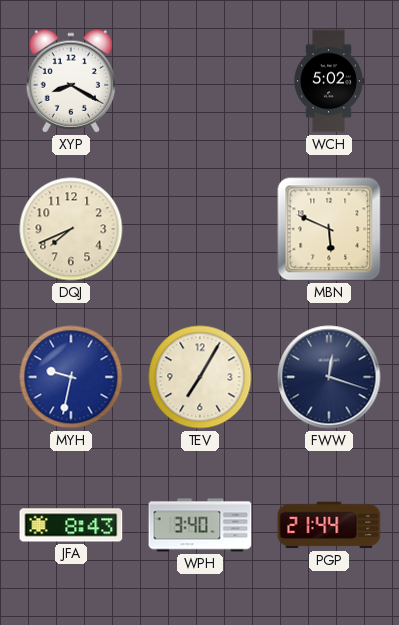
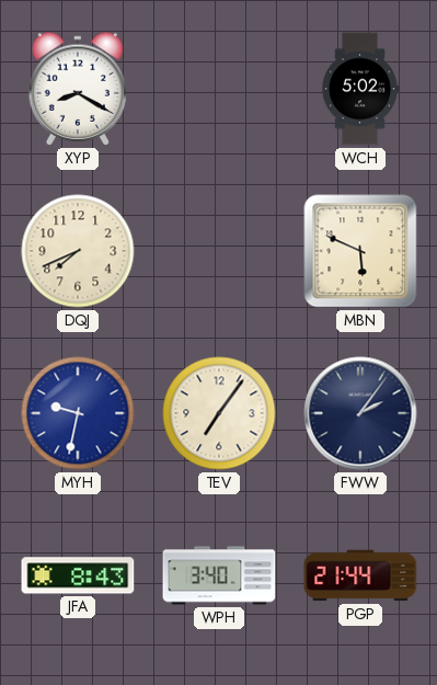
TEV: 7:05 -> 7:06 (219, 413)
FWW: 12:18 -> 2:06 (360, 413)
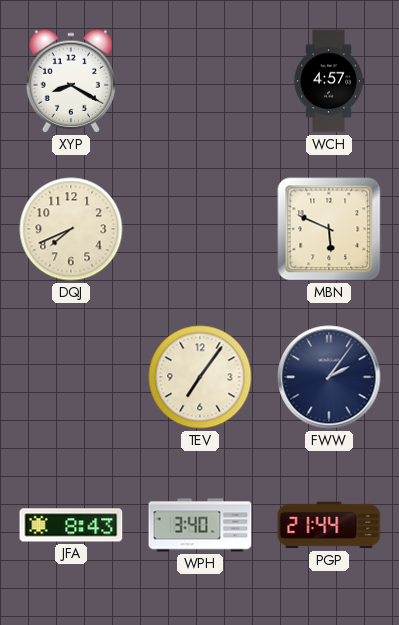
WCH: 5:02 -> 4:57 (329, 81)
MYH: 9:32 -> none (78, 413)
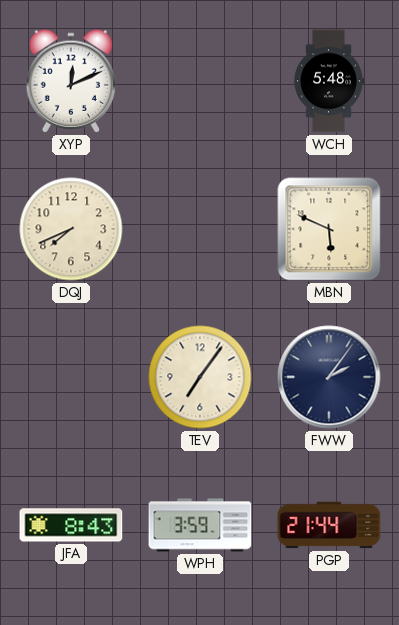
XYP: 8:20 -> 12:11 (70, 81)
WCH: 4:57 -> 5:48 (329, 81)
WPH: 3:40 -> 3:59 (200, 525)
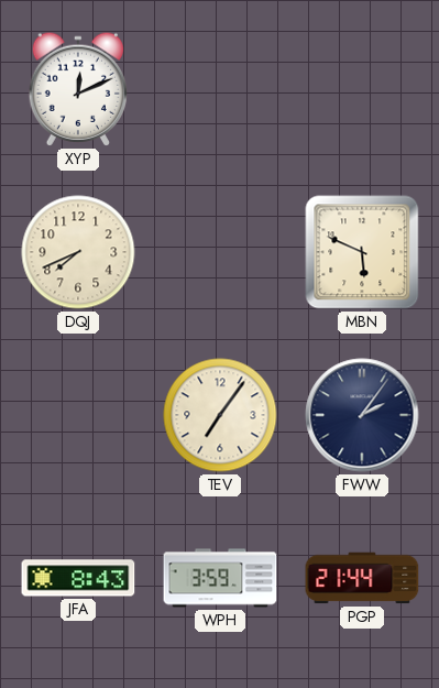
WCH: 5:48 -> none (329, 81)
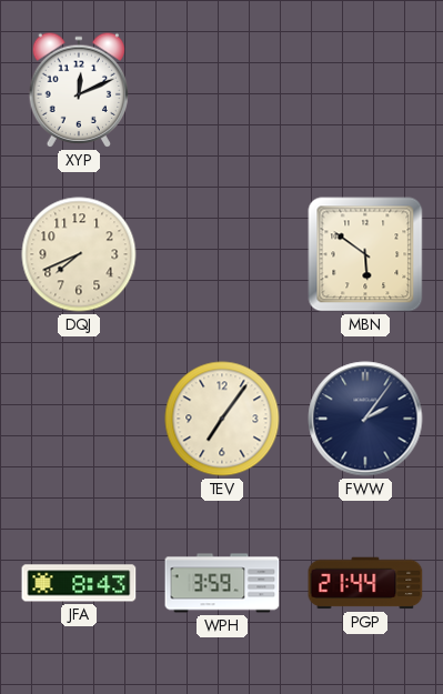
MBN: 5:49 -> 5:51 (365, 254)
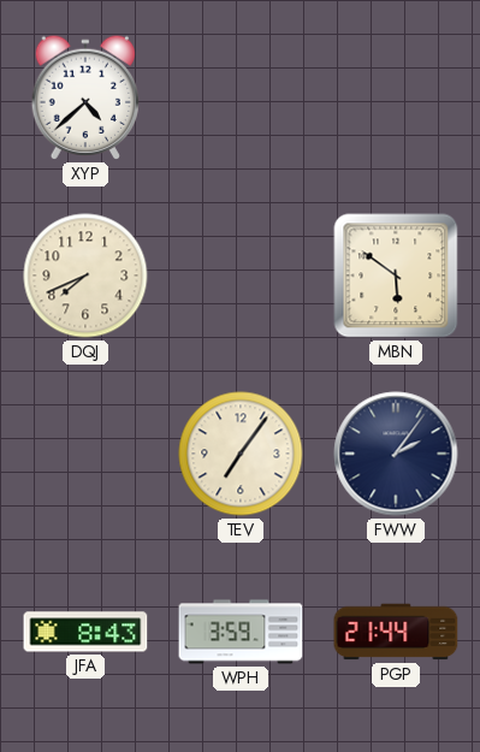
XYP: 12:11 -> 4:38 (84, 97)
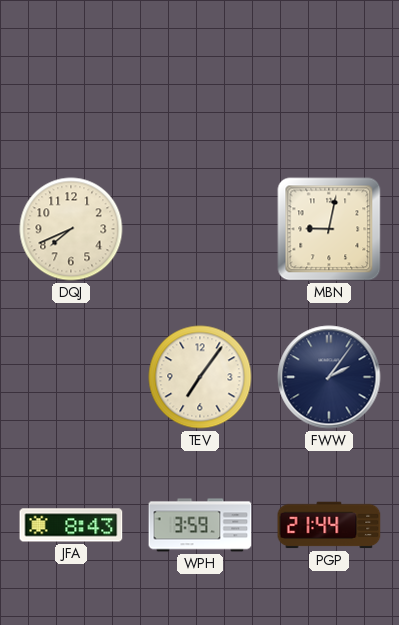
XYP: 4:38 -> none (84, 97)
MBN: 5:51 -> 9:02 (329, 229)
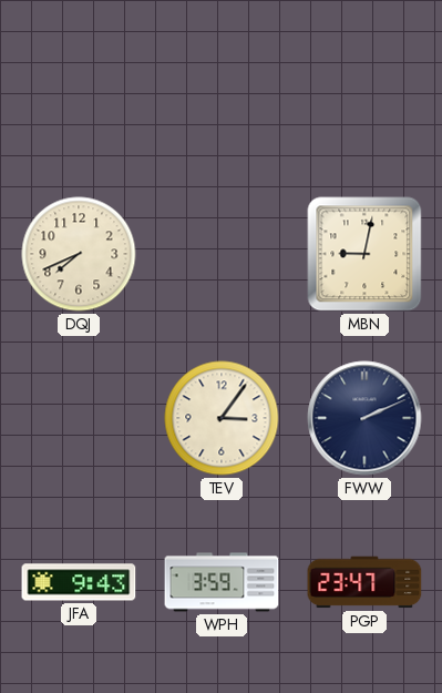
TEV: 7:06 -> 3:06 (222, 418)
FWW: 2:06 -> 2:11 (364, 418)
JFA: 8:43 -> 9:43 (79, 582)
PGP: 21:44 -> 23:47 (364, 582)
